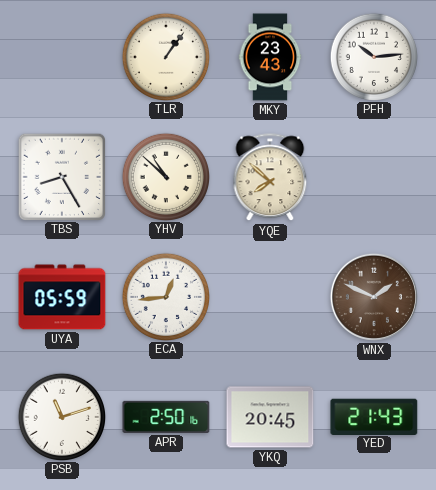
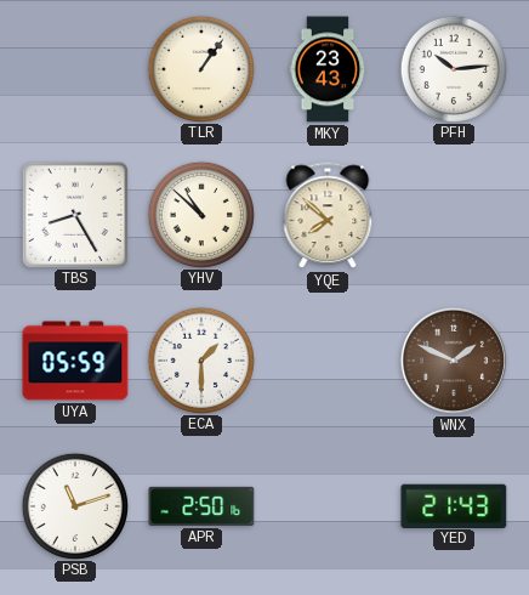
ECA: 12:44 -> 1:30 (200, 359)
YKQ: 20:45 -> none (270, 417)
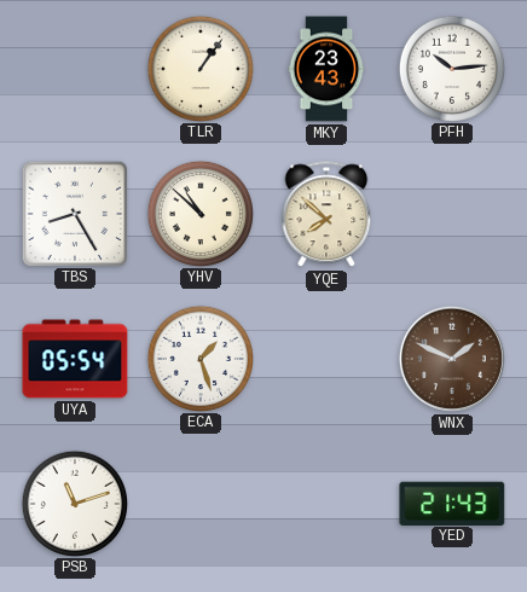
UYA: 05:59 -> 05:54 (75, 359)
ECA: 1:30 -> 1:27 (199, 358)
APR: 2:50 -> none (201, 506)
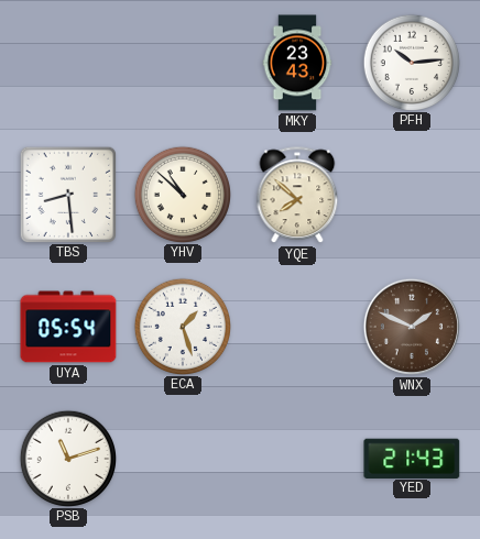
TLR: 1:06 -> none (199, 68)
TBS: 8:25 -> 8:29 (67, 194)
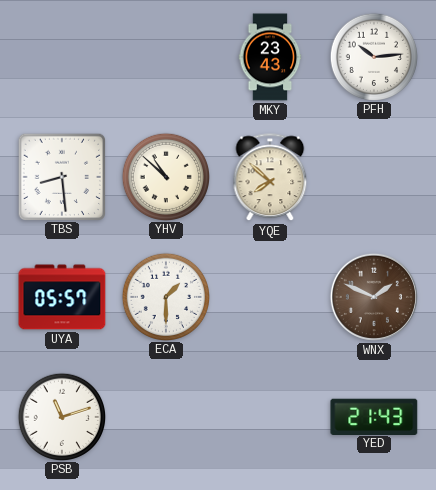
UYA: 05:54 -> 05:57 (62, 297)
ECA: 1:27 -> 1:30 (165, 296)
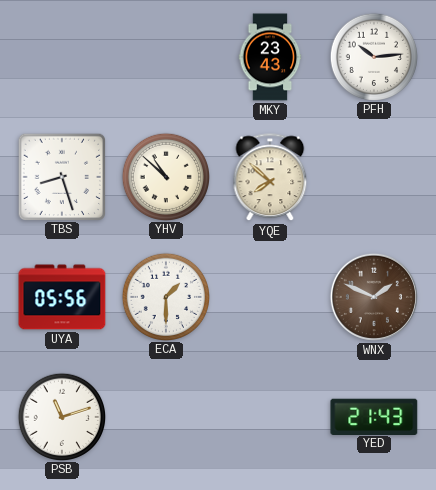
TBS: 8:29 -> 8:27 (61, 176)
UYA: 05:57 -> 05:56 (62, 297)
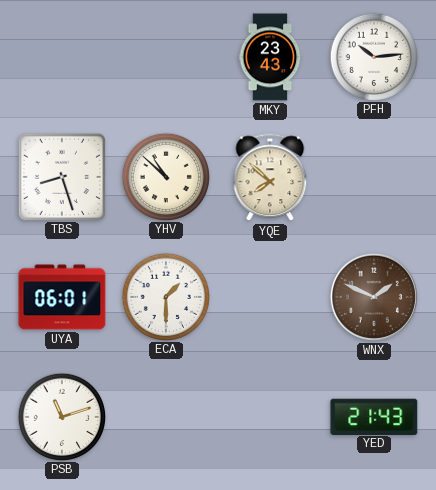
UYA: 05:56 -> 06:01 (62, 297)
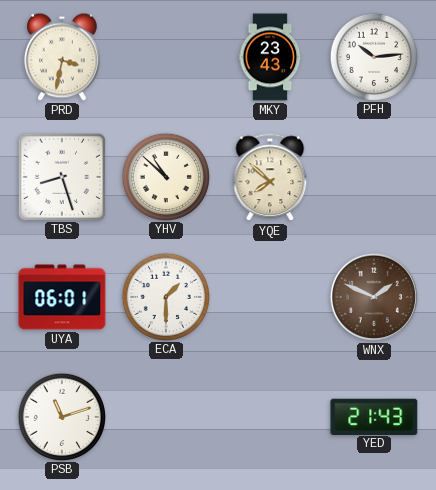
PRD: none -> 3:32 (63, 57)
